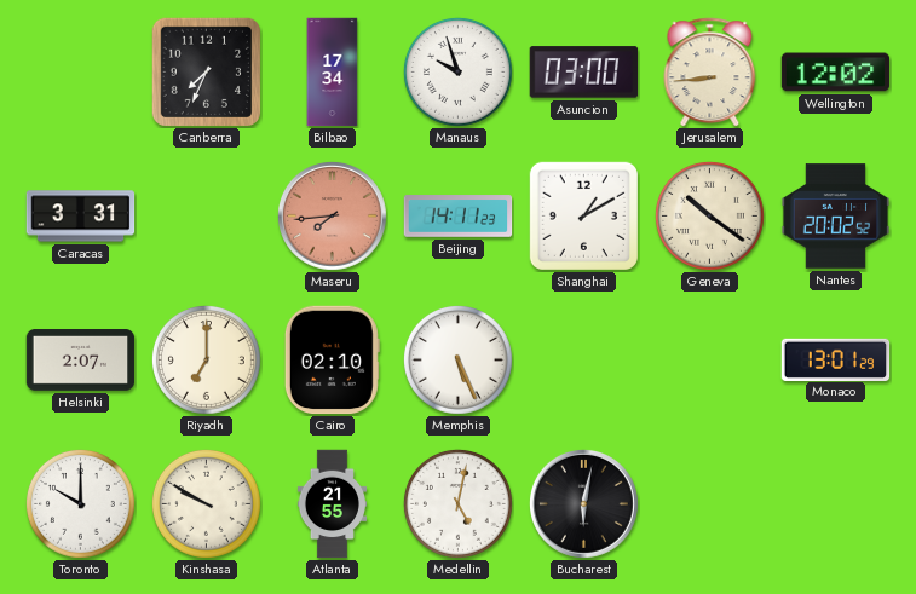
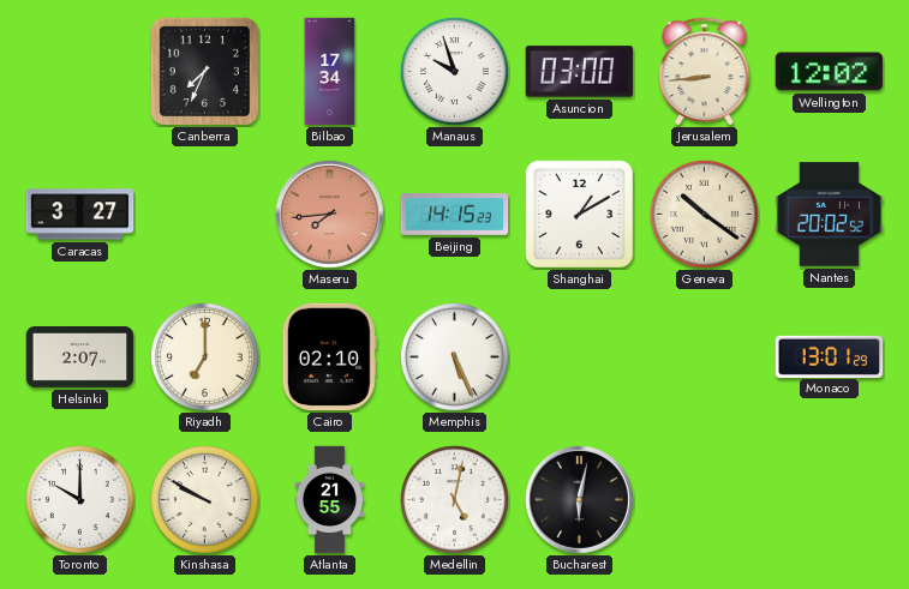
Caracas: 3:31 -> 3:27 (80, 215)
Beijing: 14:11 -> 14:15 (455, 215)
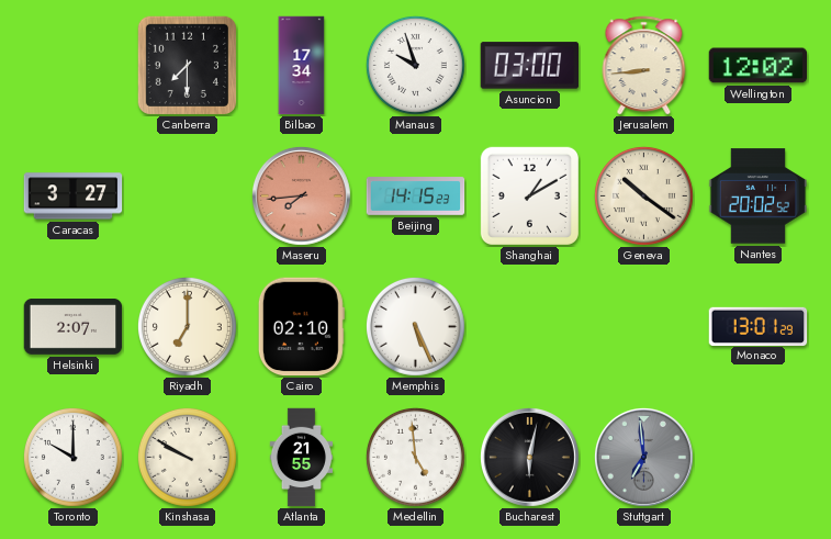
Canberra: 7:34 -> 7:30 (187, 65)
Medellin: 5:02 -> 4:59 (415, 457)
Stuttgart: none -> 6:59 (643, 457)
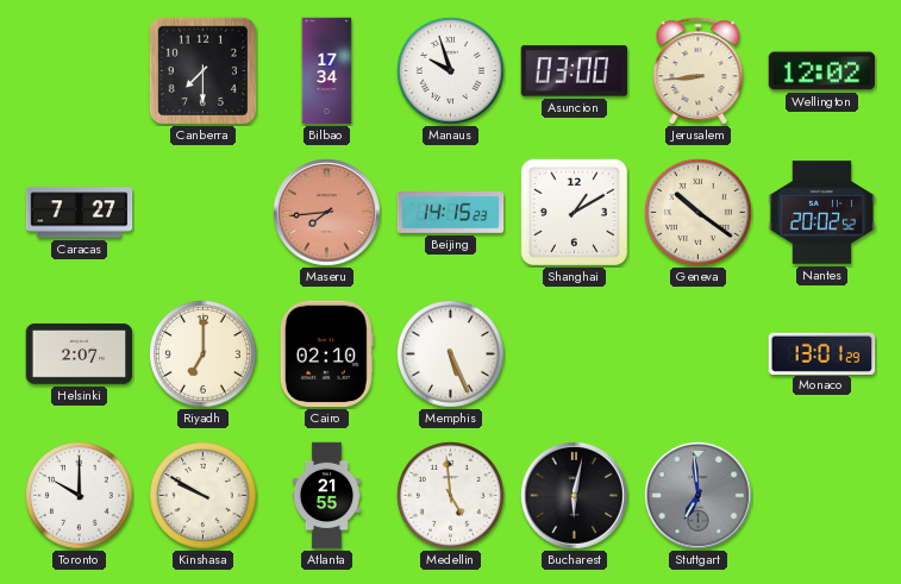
Caracas: 3:27 -> 7:27 (80, 213)
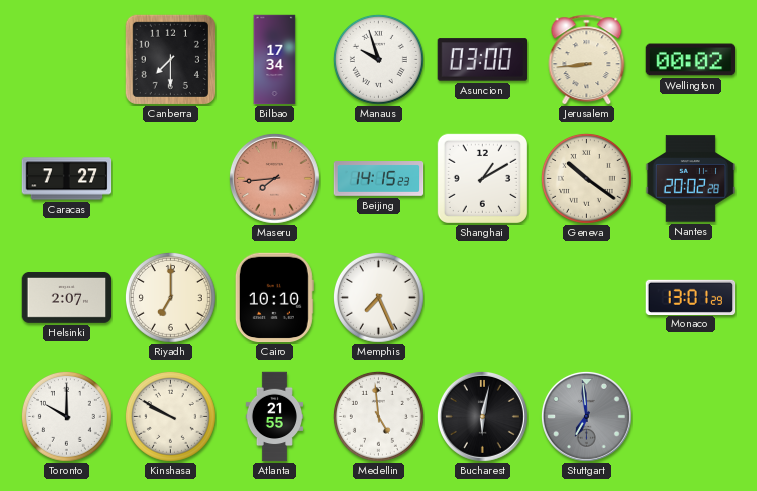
Wellington: 12:02 -> 00:02 (691, 60)
Nantes: 20:02:52 -> 20:02:28 (691, 179)
Cairo: 02:10 -> 10:10 (274, 298)
Memphis: 5:26 -> 7:26 (378, 297)
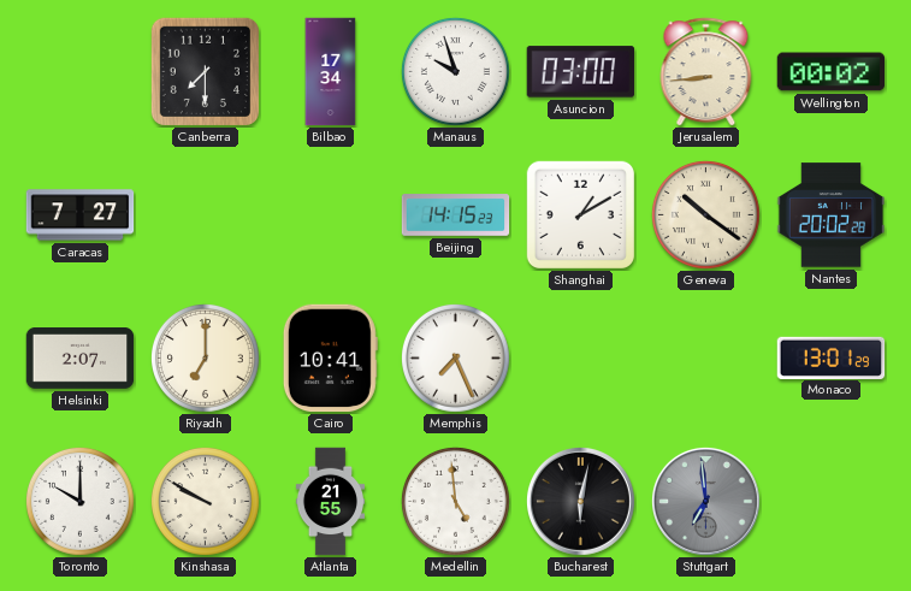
Maseru: 7:44 -> none (274, 178)
Cairo: 10:10 -> 10:41 (330, 359)
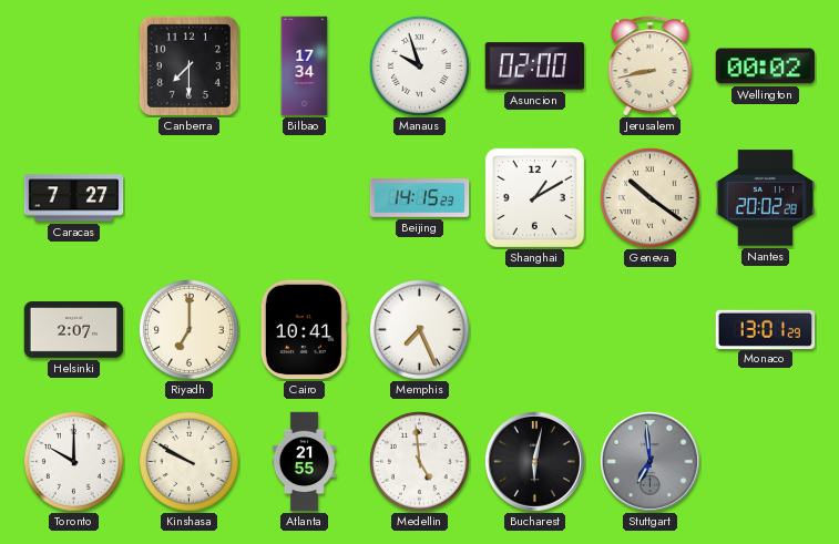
Asuncion: 03:00 -> 02:00 (535, 66)
Jerusalem: 8:44 -> 8:43 (651, 66)
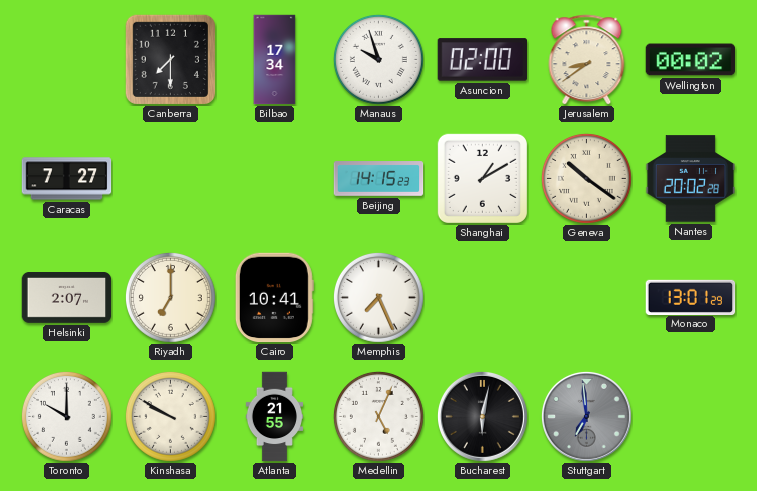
Jerusalem: 8:43 -> 8:39 (587, 60)
Medellin: 4:59 -> 5:04 (378, 416)
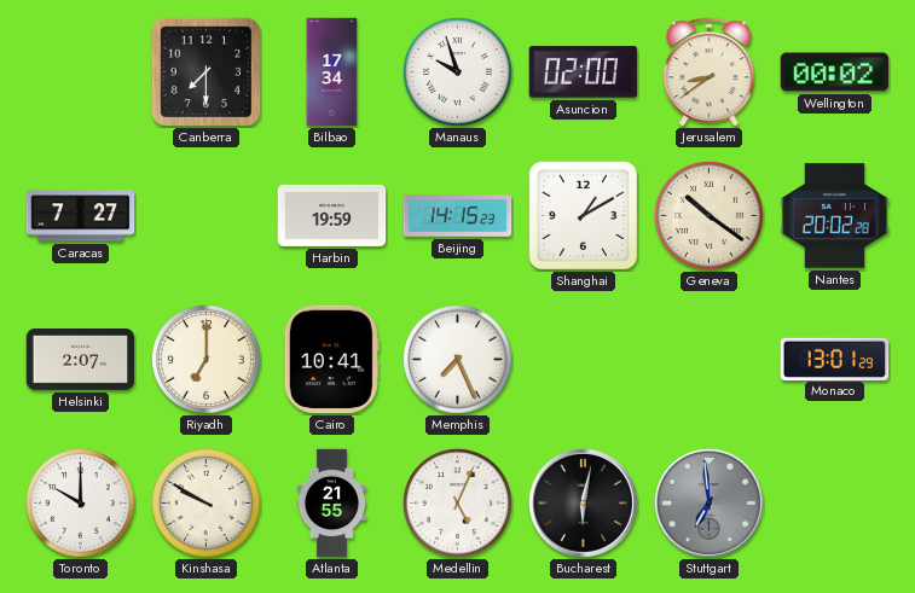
Harbin: none -> 19:59 (332, 215)
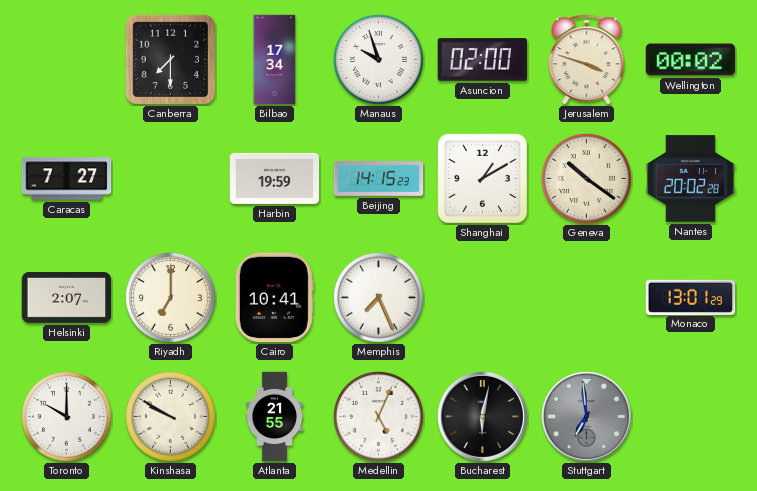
Jerusalem: 8:39 -> 3:48 (587, 60)
